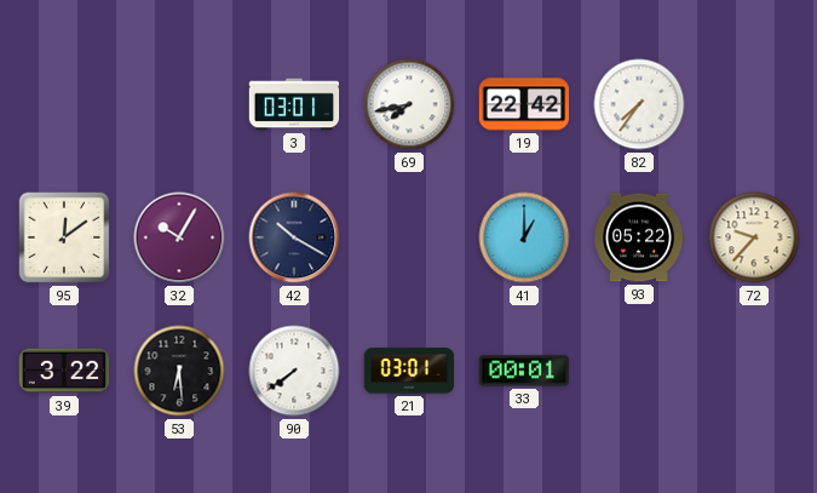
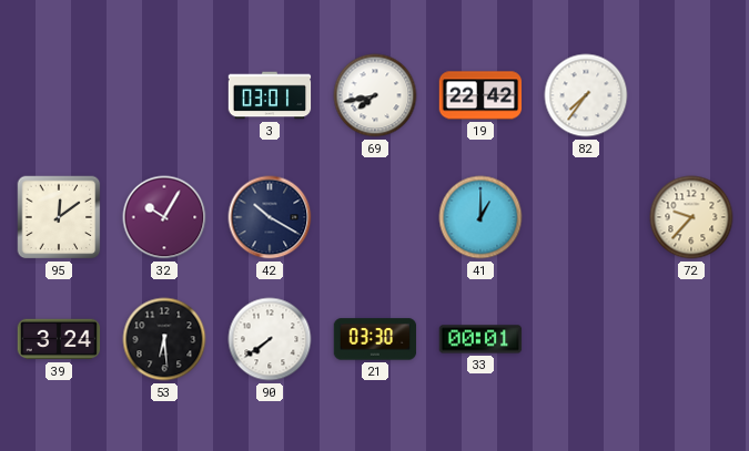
93: 05:22 -> none (640, 237)
39: 3:22 -> 3:24 (59, 339)
21: 03:01 -> 03:30 (375, 339)
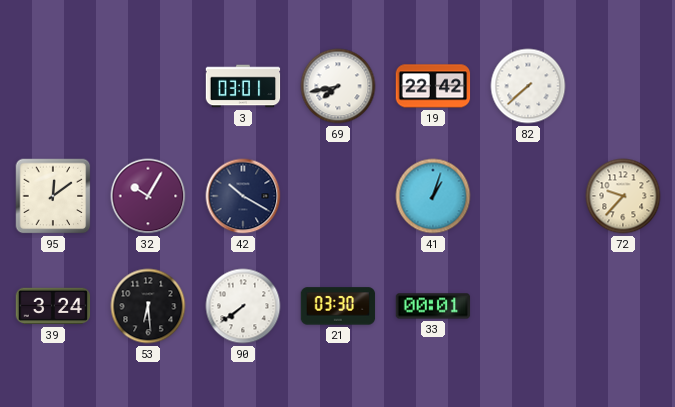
82: 7:36 -> 7:38 (528, 86)
41: 1:00 -> 1:03 (433, 196)
